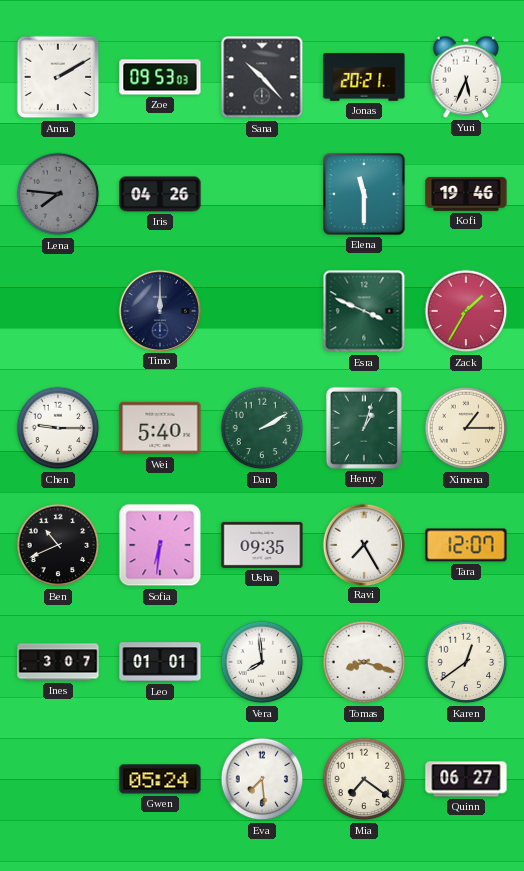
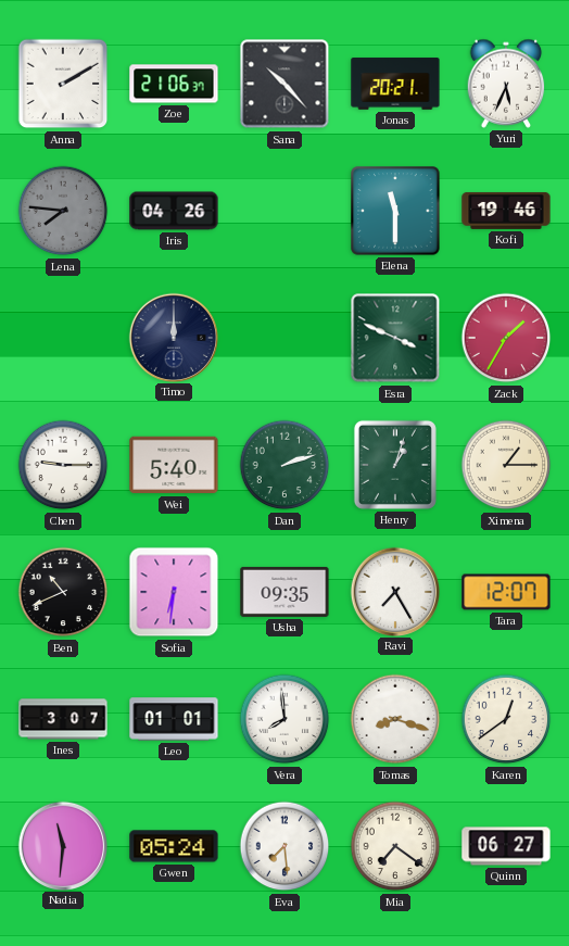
Zoe: 09:53 -> 21:06 (174, 84)
Dan: 2:10 -> 2:12 (284, 465)
Nadia: none -> 11:31 (62, 845)
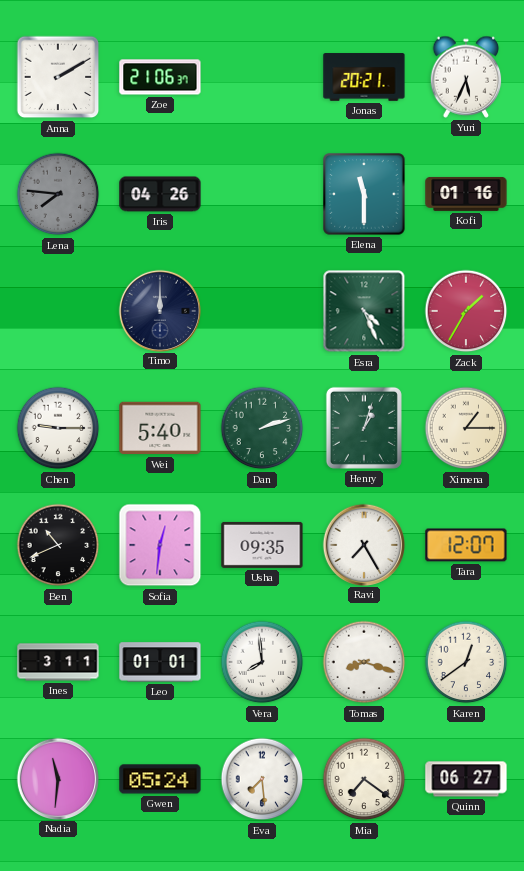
Sana: 10:23 -> none (284, 84)
Kofi: 19:46 -> 01:16 (466, 194)
Esra: 3:49 -> 4:26 (364, 311)
Sofia: 6:31 -> 12:31 (160, 545)
Ines: 3:07 -> 3:11 (58, 662)
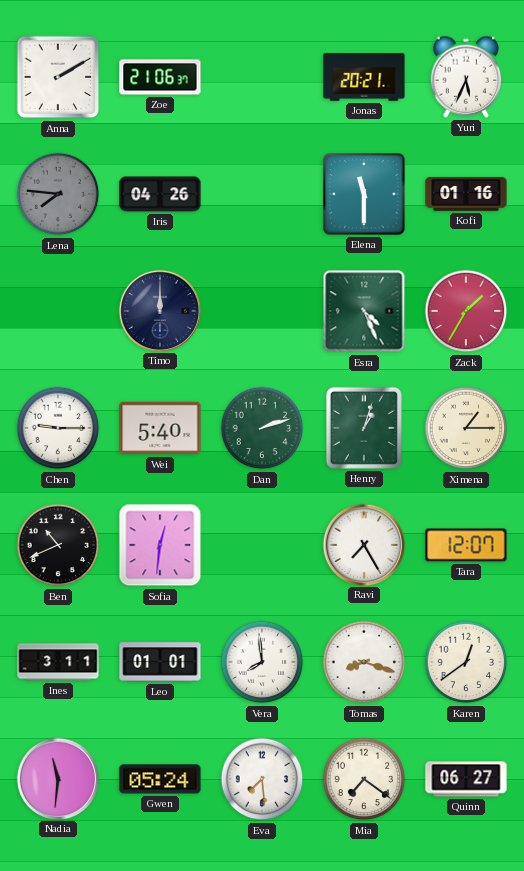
Usha: 09:35 -> none (262, 545)
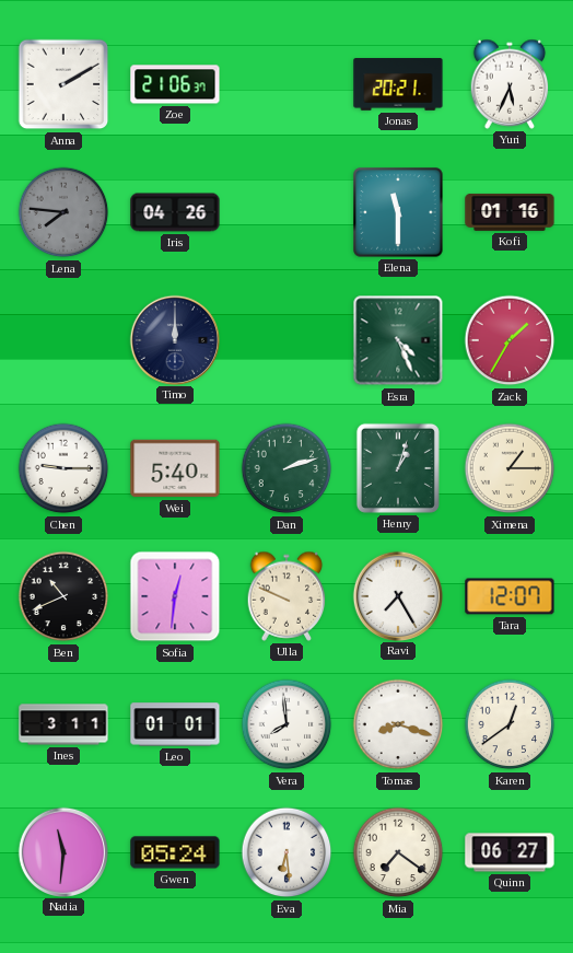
Ulla: none -> 9:49 (286, 596)
Eva: 7:29 -> 6:29 (286, 852)
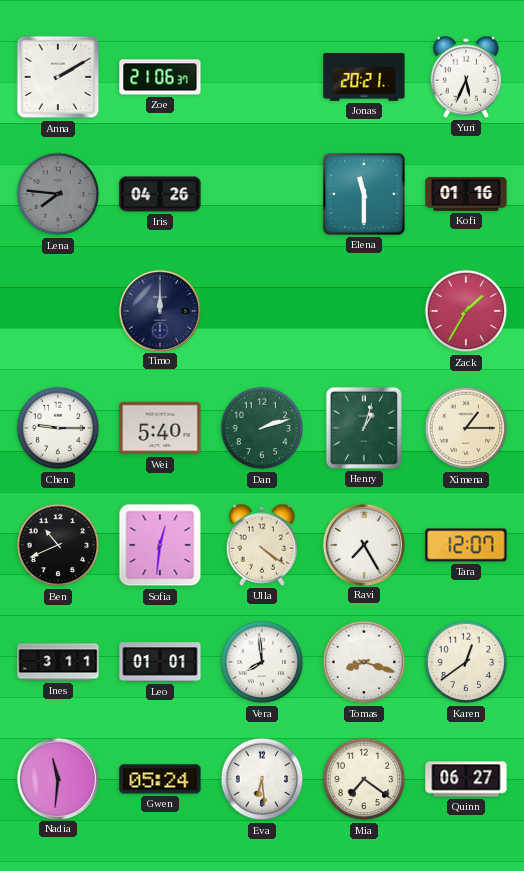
Esra: 4:26 -> none (398, 340)
Ulla: 9:49 -> 4:21 (262, 545)
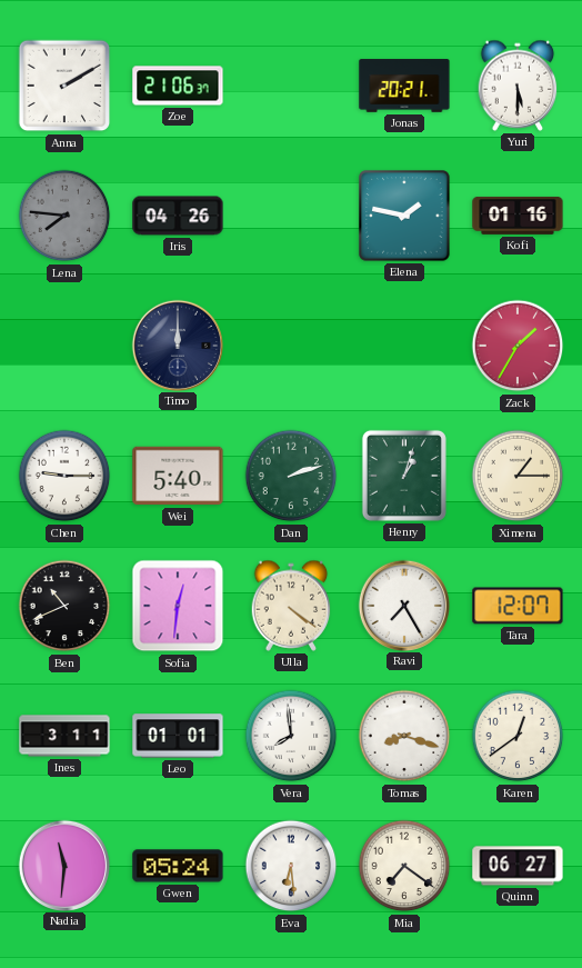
Yuri: 5:34 -> 5:30 (518, 86)
Elena: 11:30 -> 1:47 (404, 216)
